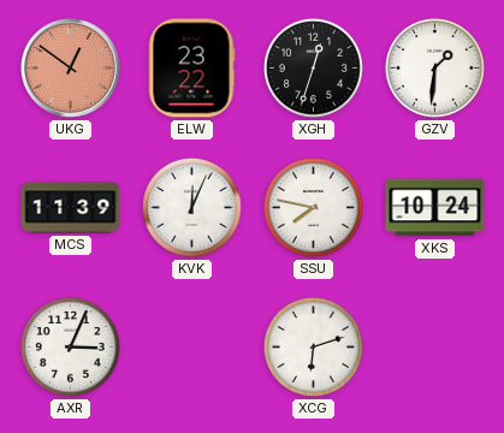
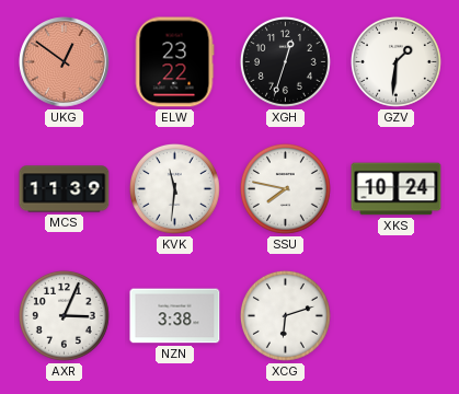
KVK: 12:04 -> 11:31 (174, 188)
NZN: none -> 3:38 (175, 316)
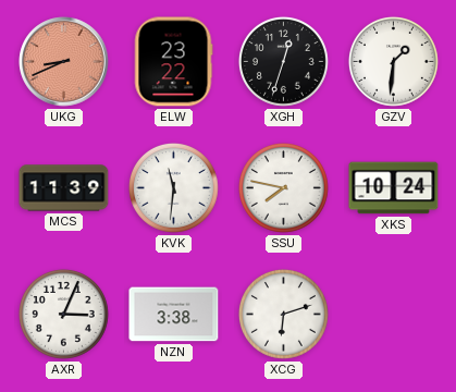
UKG: 12:51 -> 8:41 (64, 62)
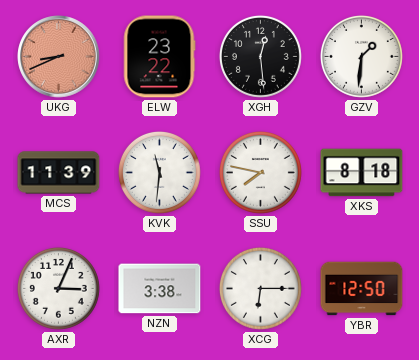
XGH: 12:33 -> 12:29 (260, 56)
XKS: 10:24 -> 8:18 (362, 173)
XCG: 6:12 -> 6:15 (260, 288)
YBR: none -> 12:50 (362, 289)
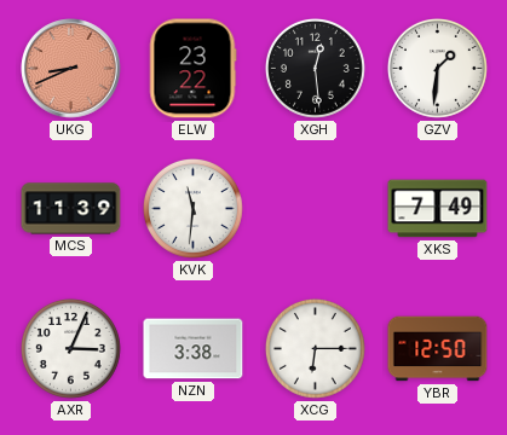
SSU: 7:47 -> none (260, 172)
XKS: 8:18 -> 7:49 (438, 209)
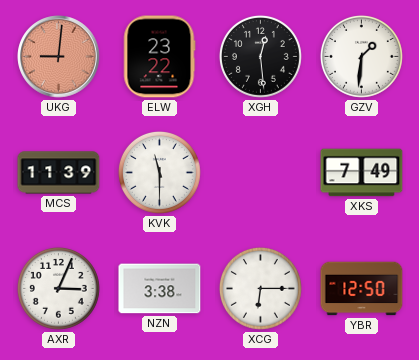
UKG: 8:41 -> 9:01 (59, 57)
KVK: 11:31 -> 11:30 (159, 172)
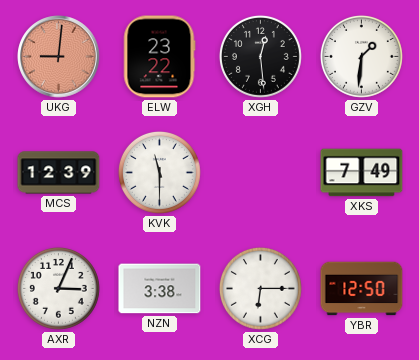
MCS: 11:39 -> 12:39 (59, 173)
